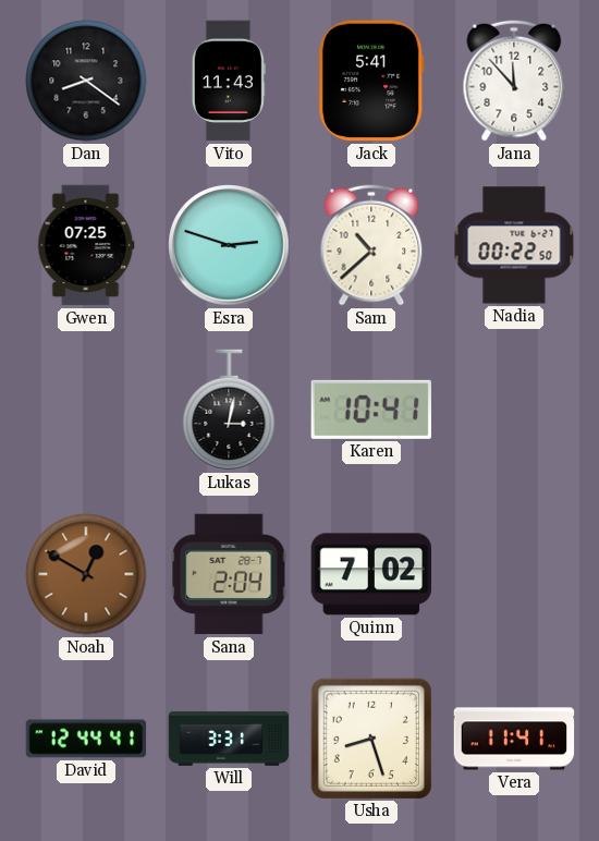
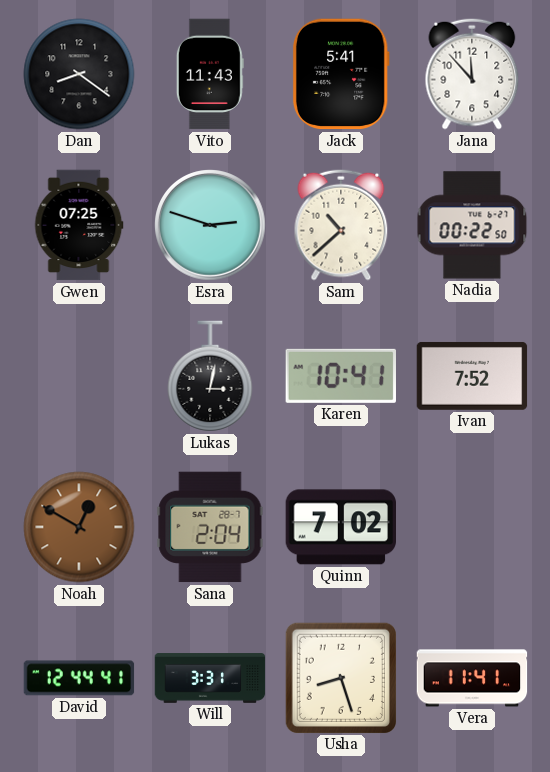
Ivan: none -> 7:52 (472, 376)
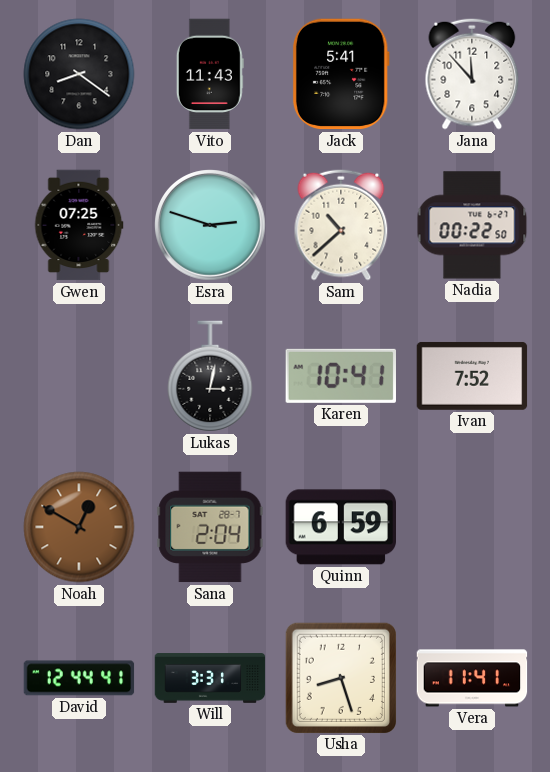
Quinn: 7:02 -> 6:59 (341, 527)
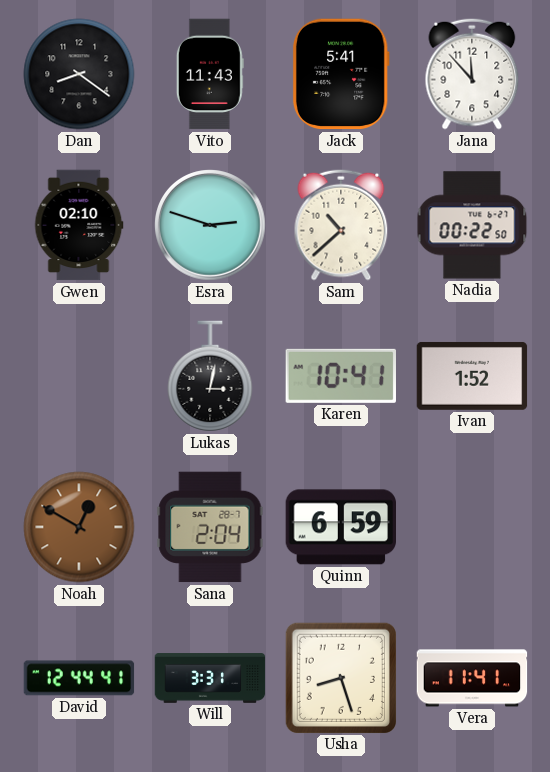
Gwen: 07:25 -> 02:10 (79, 225)
Ivan: 7:52 -> 1:52 (472, 376)
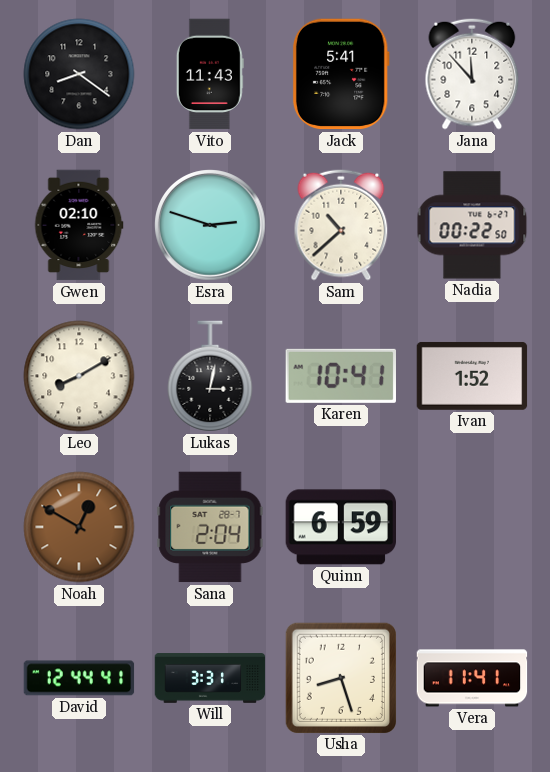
Leo: none -> 8:10 (79, 376)
